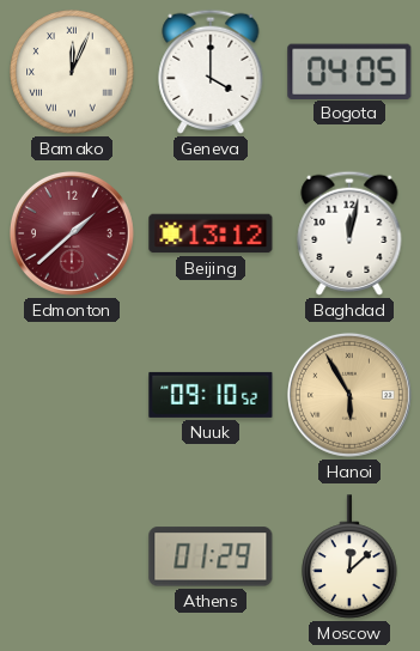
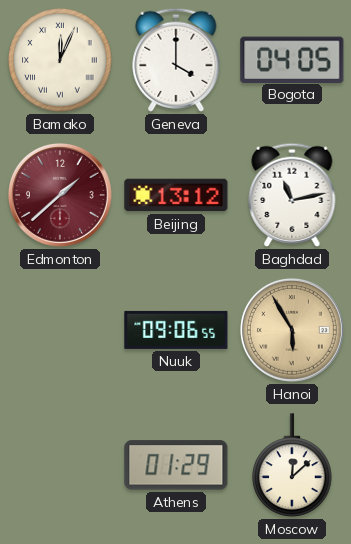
Baghdad: 12:02 -> 11:13 (292, 195)
Nuuk: 09:10 -> 09:06 (176, 330)
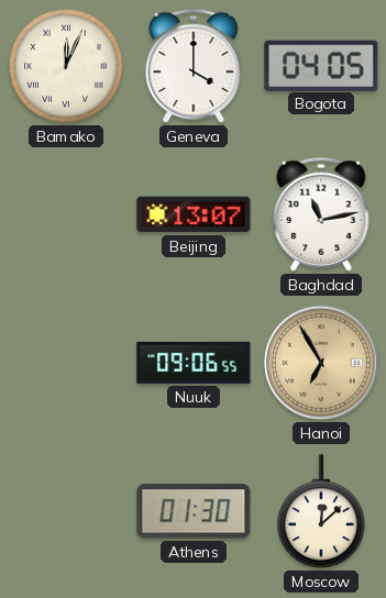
Edmonton: 1:38 -> none (60, 195)
Beijing: 13:12 -> 13:07 (194, 214)
Hanoi: 5:55 -> 6:55 (321, 363)
Athens: 01:29 -> 01:30 (194, 511)
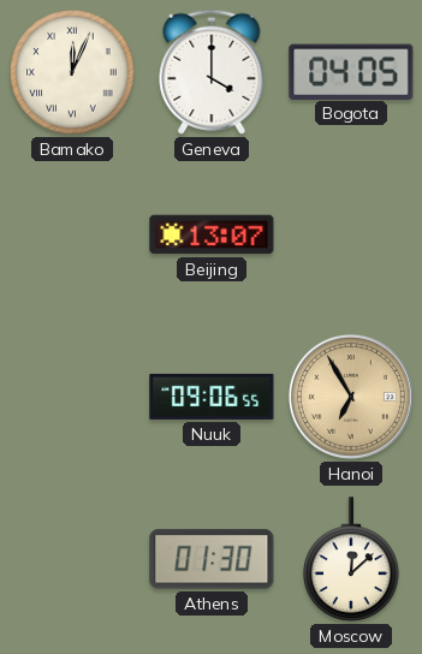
Baghdad: 11:13 -> none (321, 214)
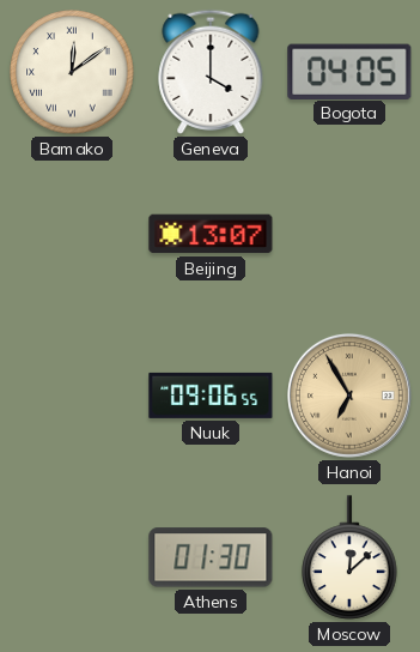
Bamako: 12:04 -> 12:09 (72, 72)
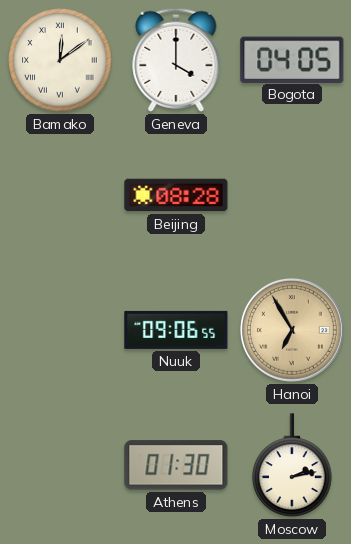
Beijing: 13:07 -> 08:28 (176, 195)
Moscow: 12:08 -> 2:13 (292, 465)
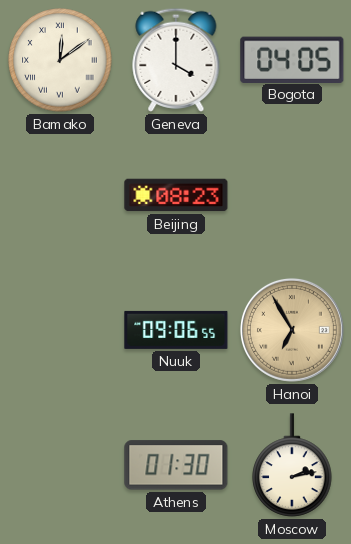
Beijing: 08:28 -> 08:23 (176, 195)
